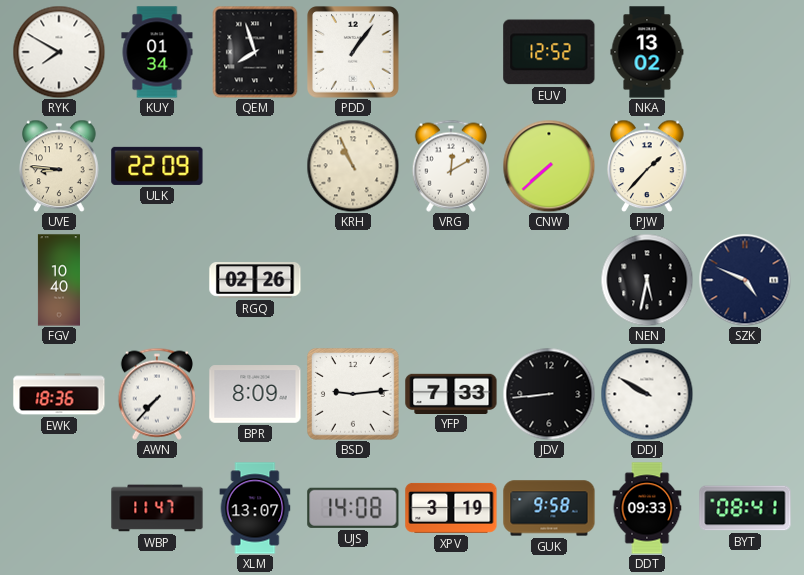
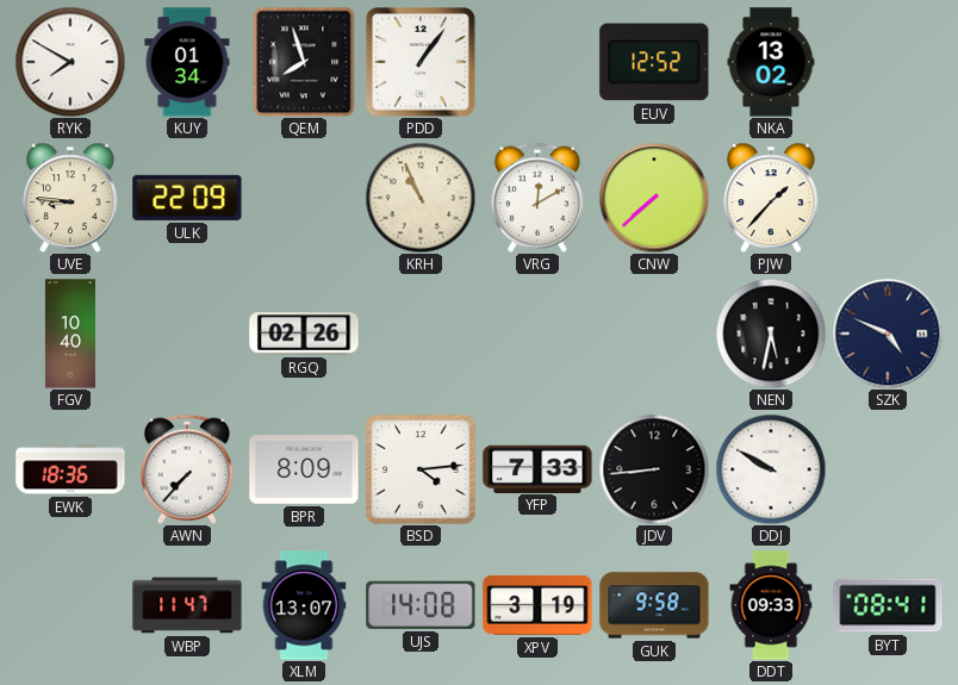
BSD: 9:14 -> 4:14 (421, 469)
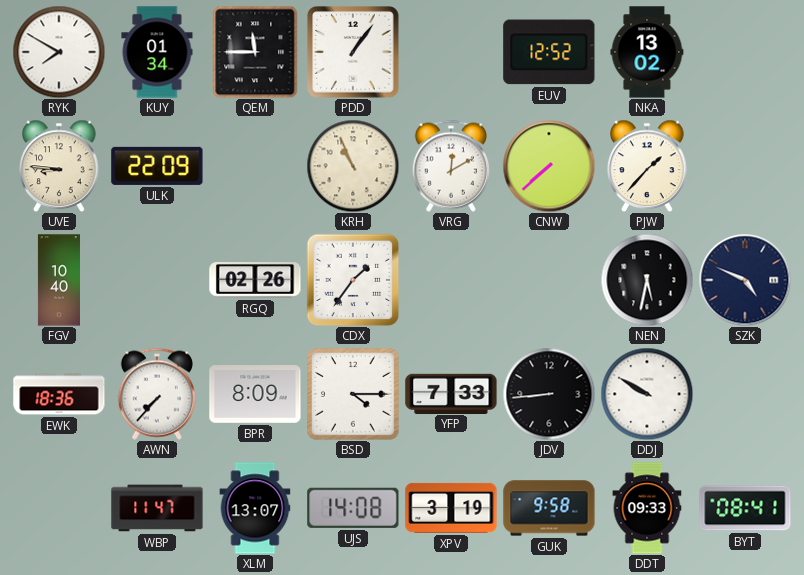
QEM: 7:57 -> 11:45 (255, 52)
CDX: none -> 1:36 (353, 280)
BSD: 4:14 -> 4:15 (353, 394)
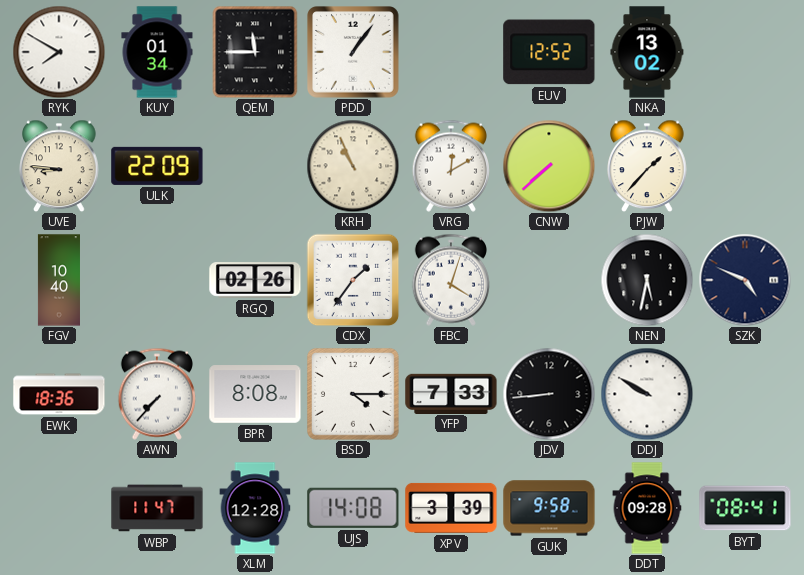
FBC: none -> 4:03 (451, 280)
BPR: 8:09 -> 8:08 (255, 394)
XLM: 13:07 -> 12:28 (255, 508)
XPV: 3:19 -> 3:39 (451, 508)
DDT: 09:33 -> 09:28 (647, 508)
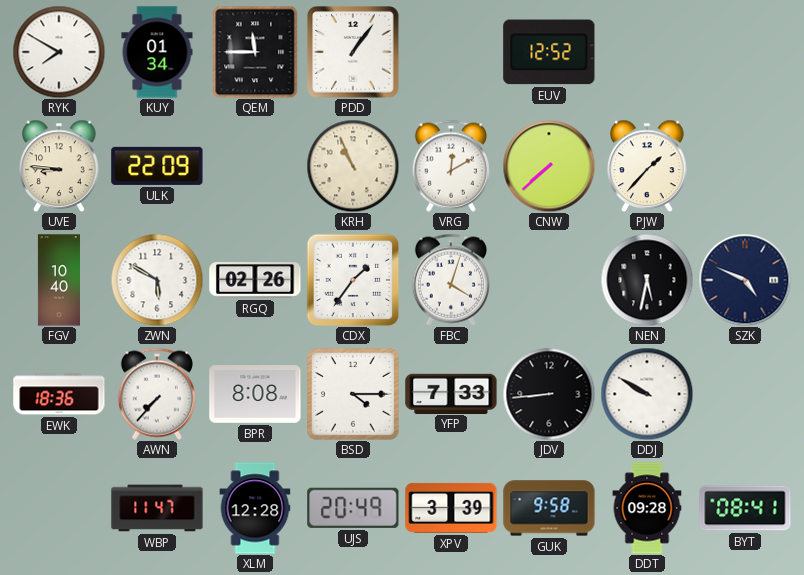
NKA: 13:02 -> none (647, 52)
ZWN: none -> 5:50 (157, 280)
UJS: 14:08 -> 20:49 (353, 508)
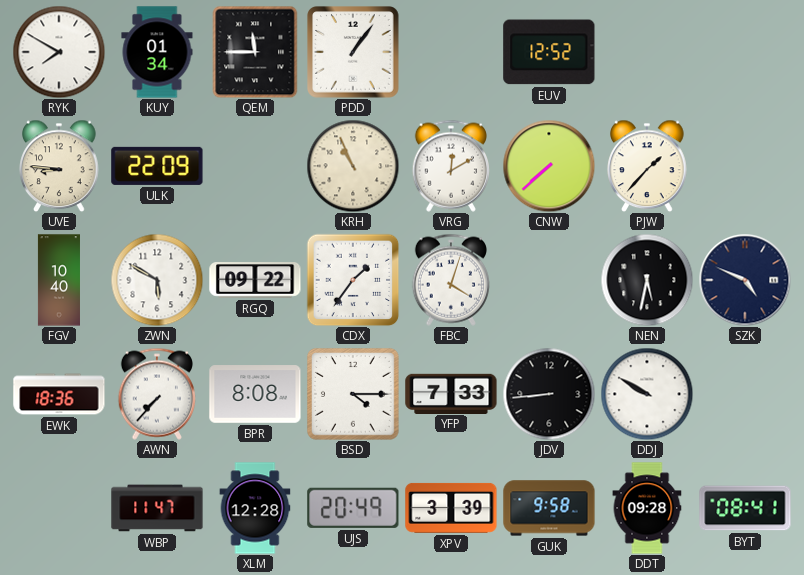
RGQ: 02:26 -> 09:22 (255, 280)
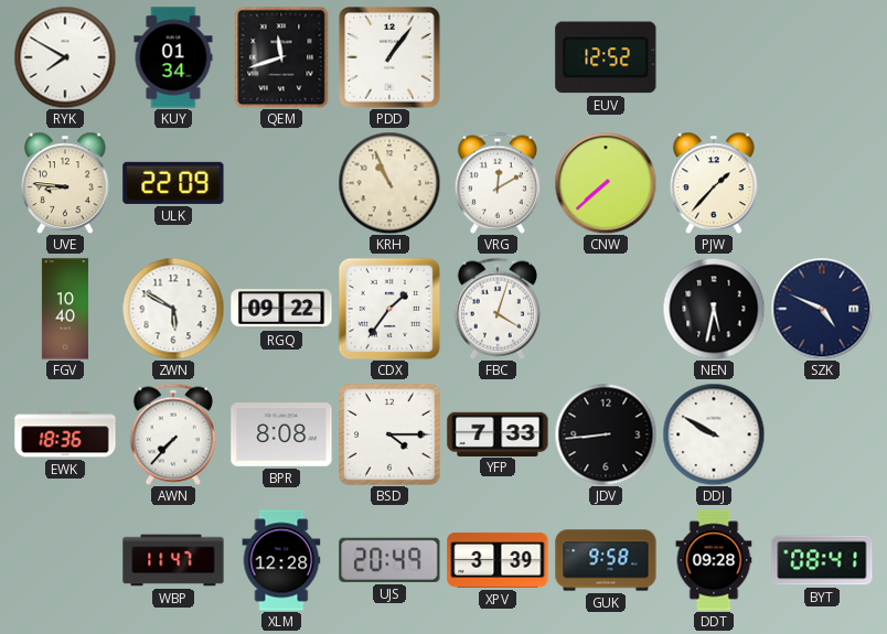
QEM: 11:45 -> 11:42 (281, 57)
